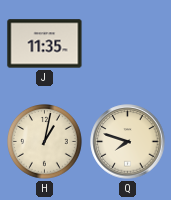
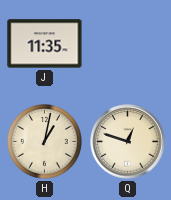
Q: 7:48 -> 12:48 (128, 142)
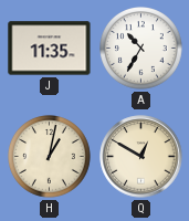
A: none -> 10:35 (141, 49)
Q: 12:48 -> 12:50 (141, 157)
